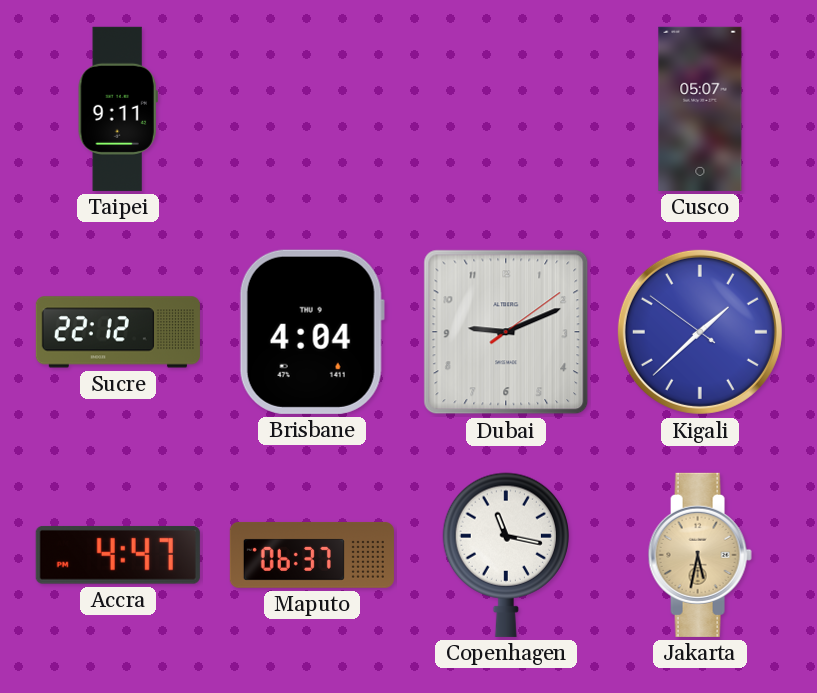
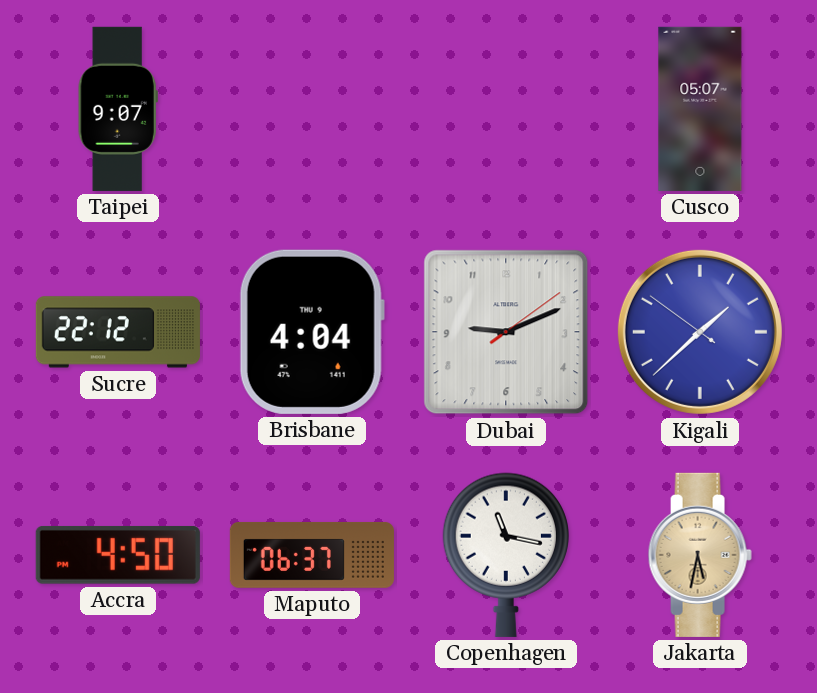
Taipei: 9:11 -> 9:07 (118, 109)
Accra: 4:47 -> 4:50 (118, 555)
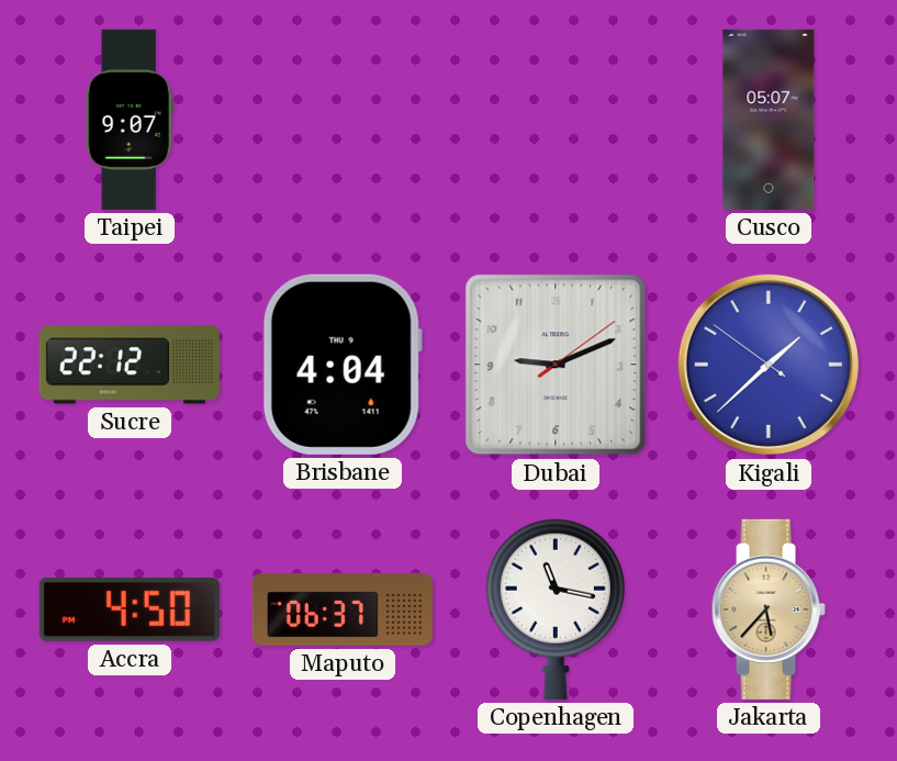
Jakarta: 5:32 -> 5:37 (769, 609)
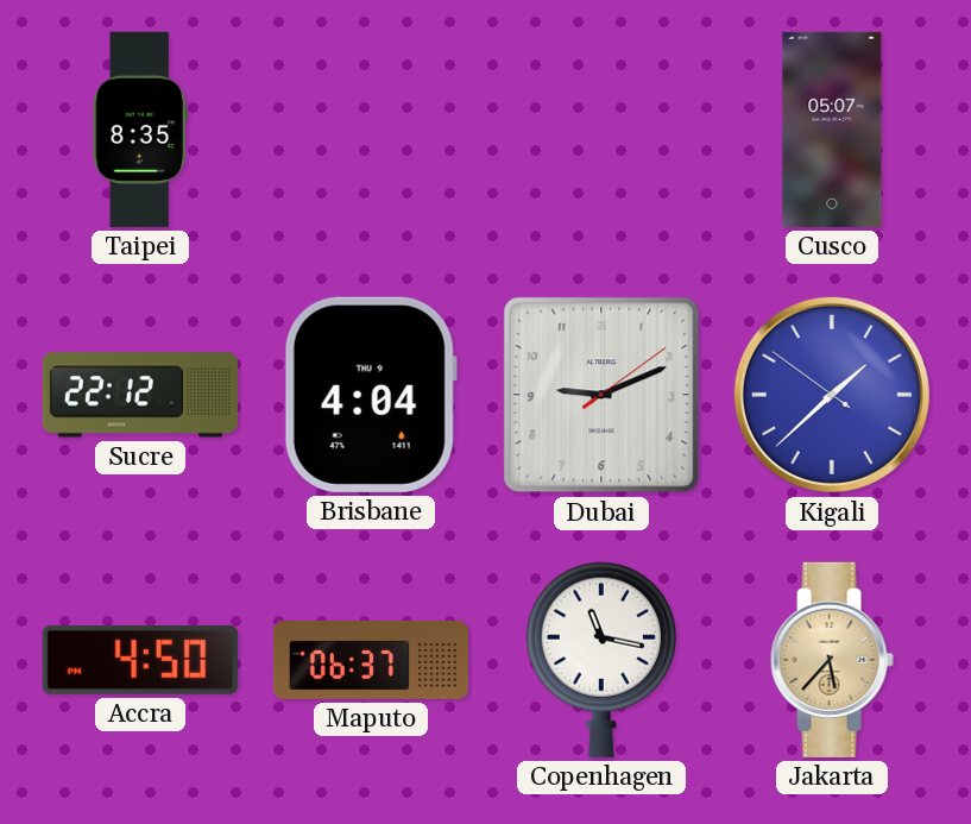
Taipei: 9:07 -> 8:35 (140, 130)
